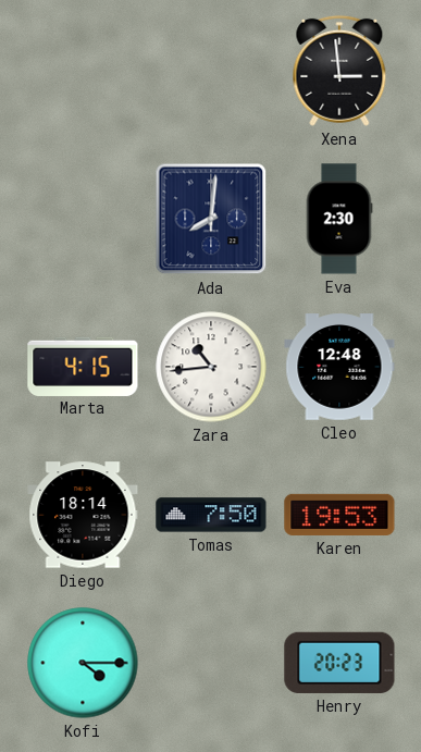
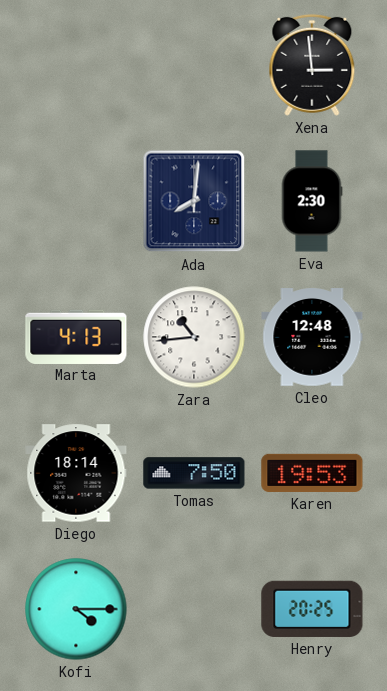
Marta: 4:15 -> 4:13 (76, 336)
Henry: 20:23 -> 20:25 (312, 609)
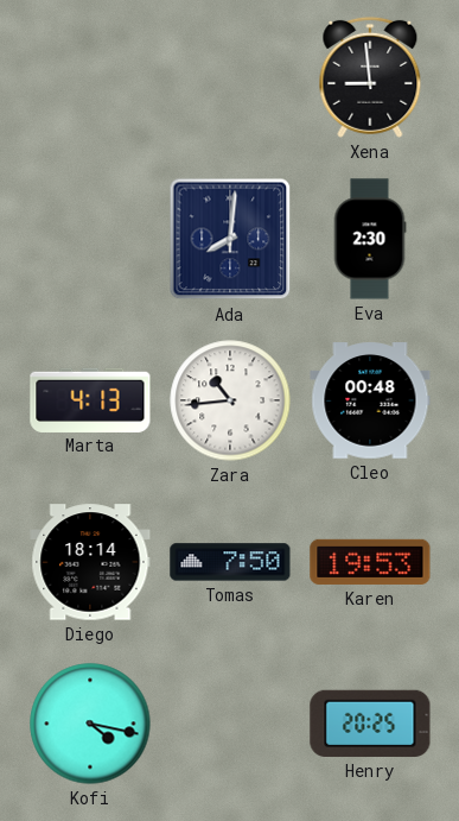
Xena: 2:59 -> 8:59 (370, 77)
Cleo: 12:48 -> 00:48 (370, 400)
Kofi: 4:15 -> 4:17 (90, 724)
